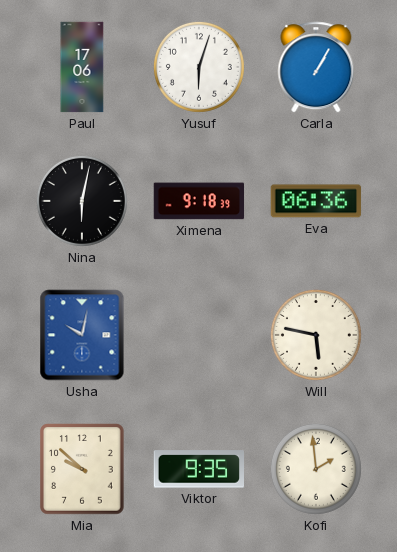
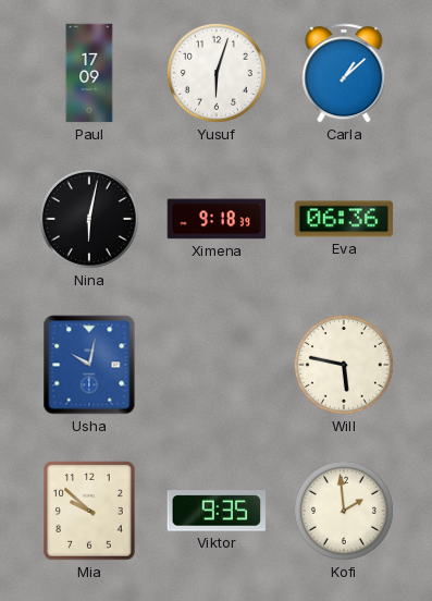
Paul: 17:06 -> 17:09 (89, 73)
Carla: 1:05 -> 1:08 (344, 73)
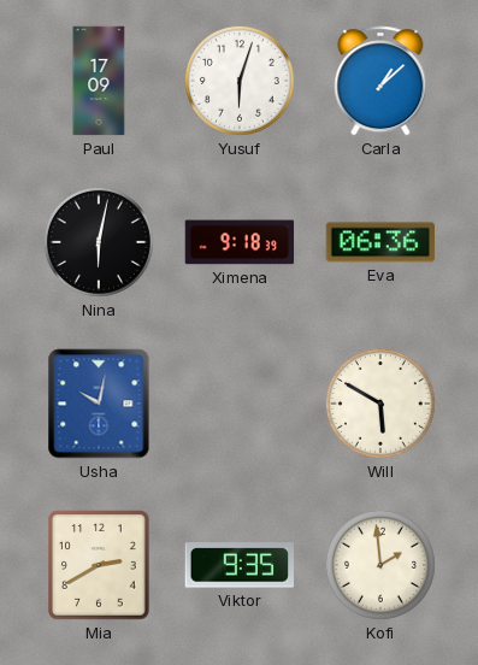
Will: 5:47 -> 5:50 (380, 404)
Mia: 9:52 -> 2:40 (100, 565)
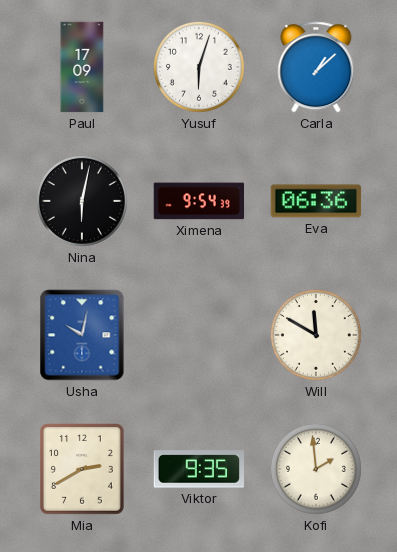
Ximena: 9:18 -> 9:54 (199, 201)
Will: 5:50 -> 11:50 (316, 335)
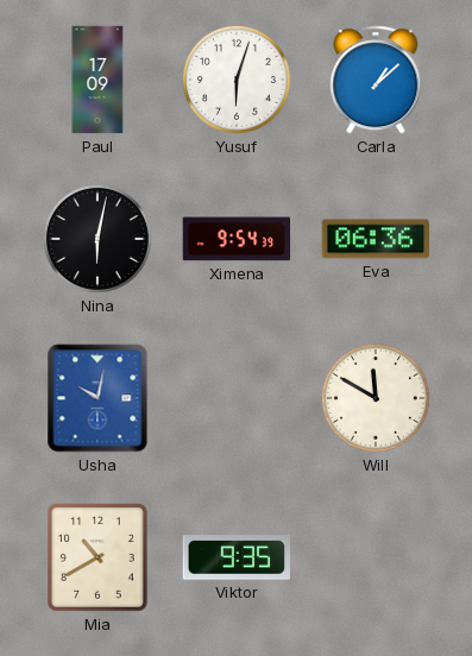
Mia: 2:40 -> 10:40 (99, 557)
Kofi: 1:59 -> none (316, 469)
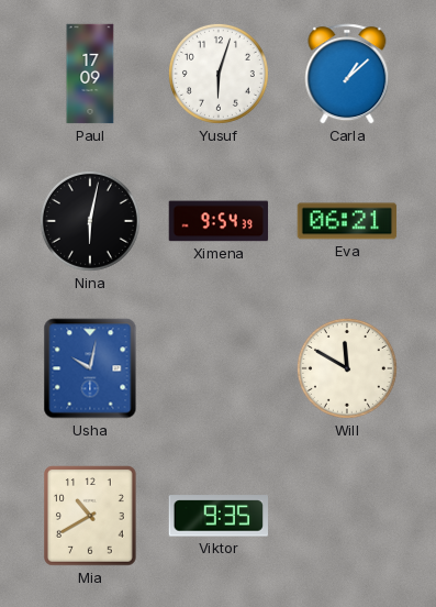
Eva: 06:36 -> 06:21 (347, 221)
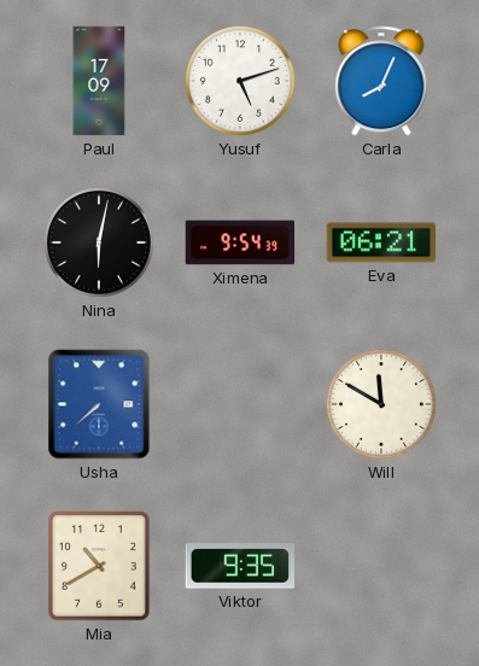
Yusuf: 6:03 -> 5:12 (240, 81)
Carla: 1:08 -> 8:04 (381, 81)
Usha: 10:02 -> 7:38 (99, 404)
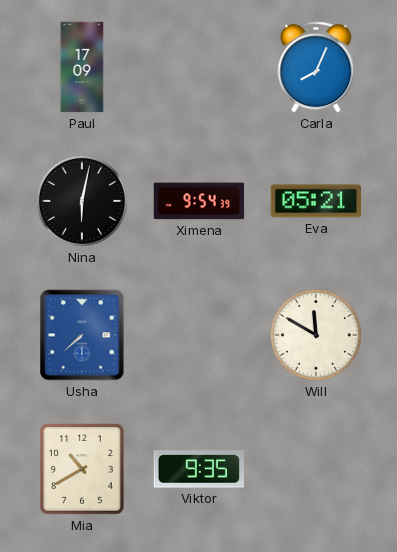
Yusuf: 5:12 -> none (240, 81)
Eva: 06:21 -> 05:21 (316, 201)
